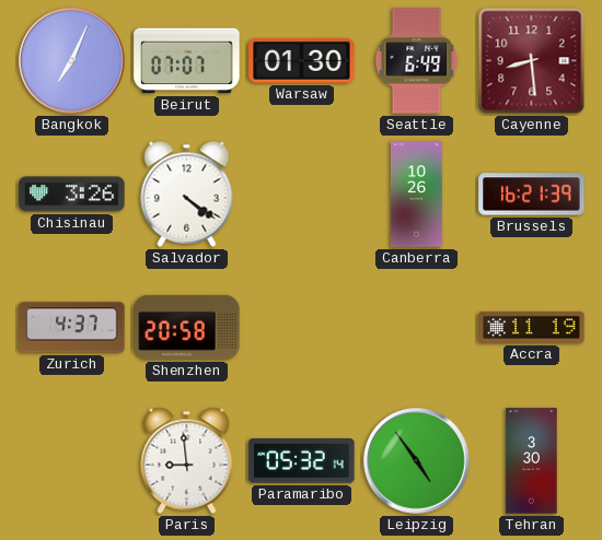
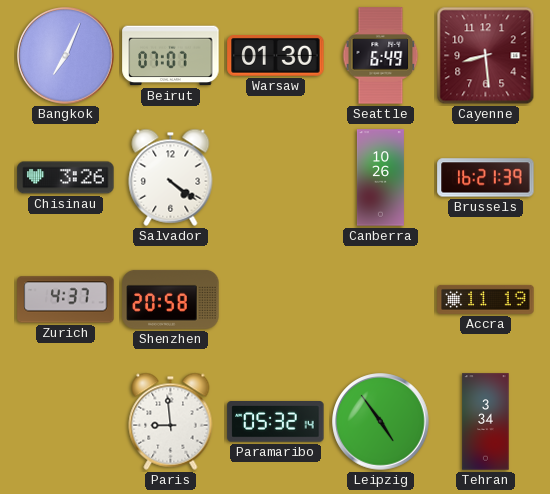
Tehran: 3:30 -> 3:34 (486, 422)
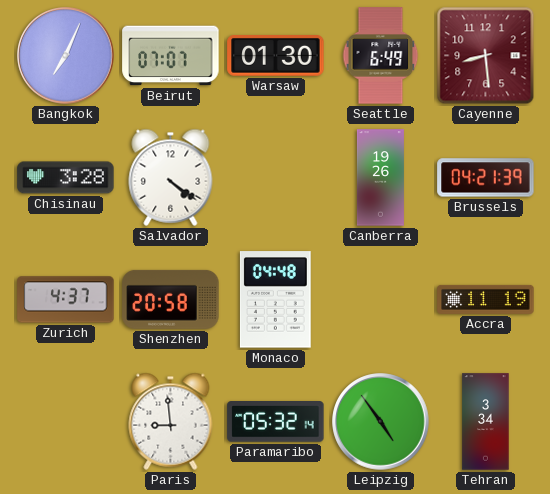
Chisinau: 3:26 -> 3:28 (66, 178)
Canberra: 10:26 -> 19:26 (380, 178)
Brussels: 16:21 -> 04:21 (486, 178)
Monaco: none -> 04:48 (275, 300)
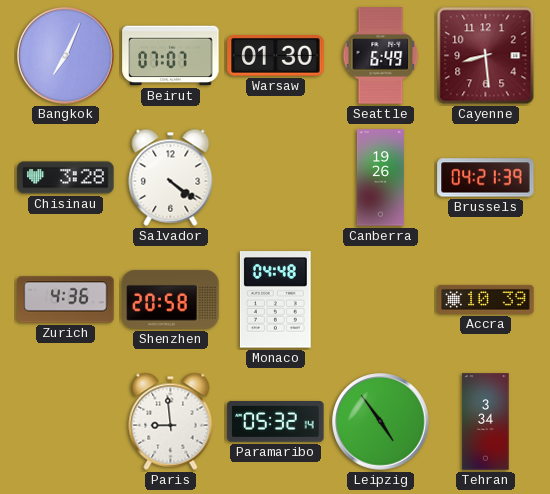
Zurich: 4:37 -> 4:36 (66, 300)
Accra: 11:19 -> 10:39 (486, 299)
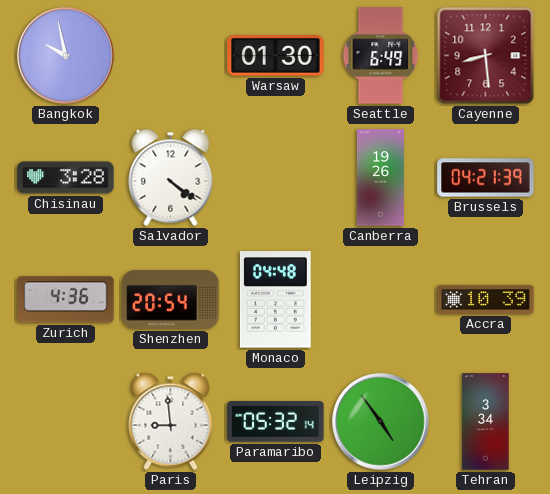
Bangkok: 7:04 -> 9:58 (66, 56)
Beirut: 07:07 -> none (171, 56)
Shenzhen: 20:58 -> 20:54 (171, 299)
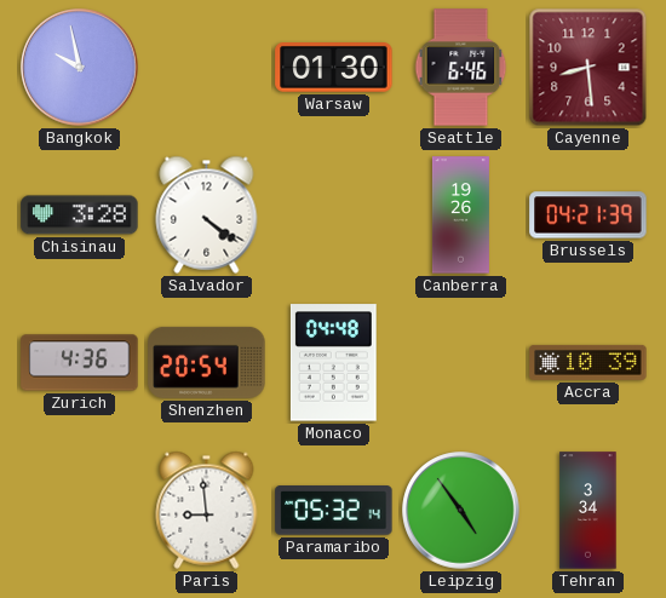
Seattle: 6:49 -> 6:46 (461, 68)
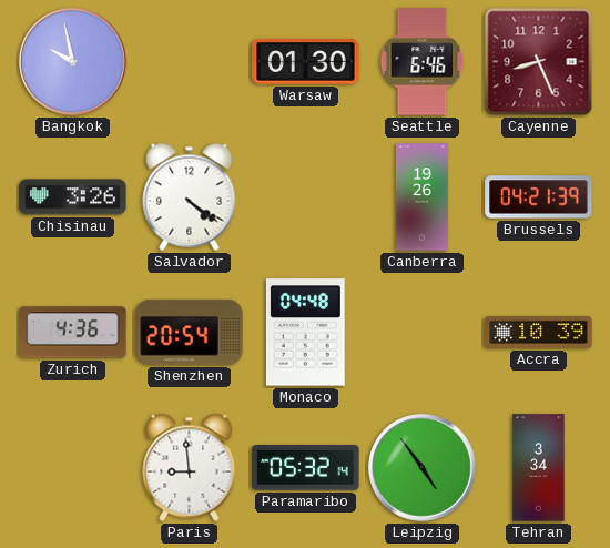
Cayenne: 8:29 -> 8:26 (539, 62)
Chisinau: 3:28 -> 3:26 (73, 197)
